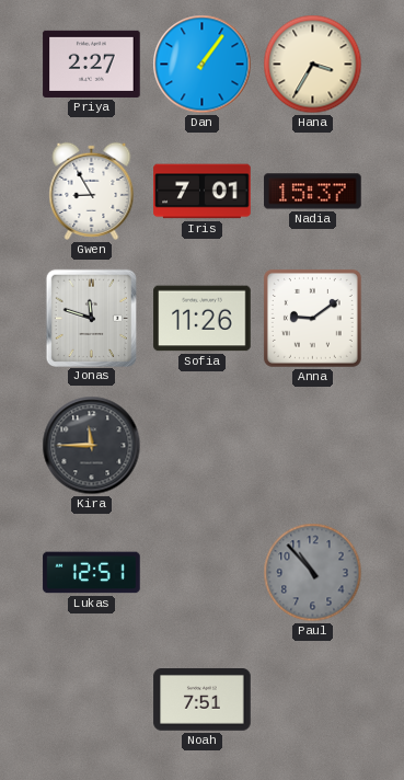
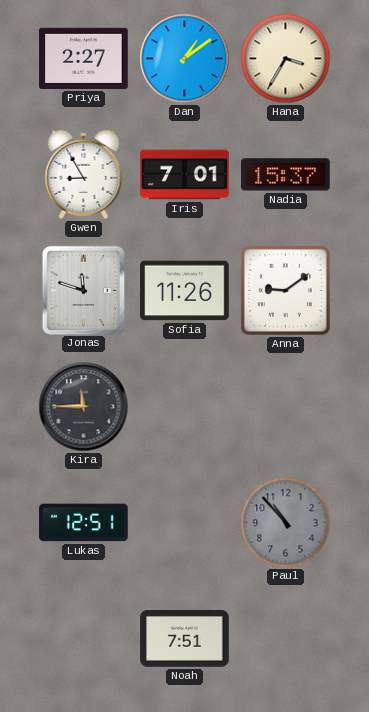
Dan: 1:06 -> 1:09 (185, 59)
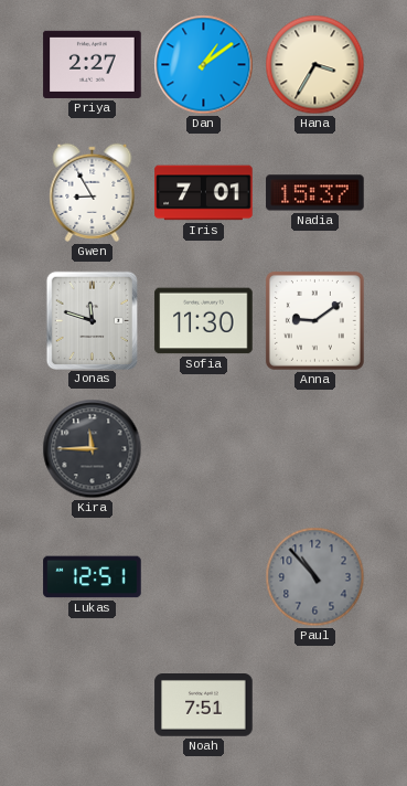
Sofia: 11:26 -> 11:30 (204, 321)
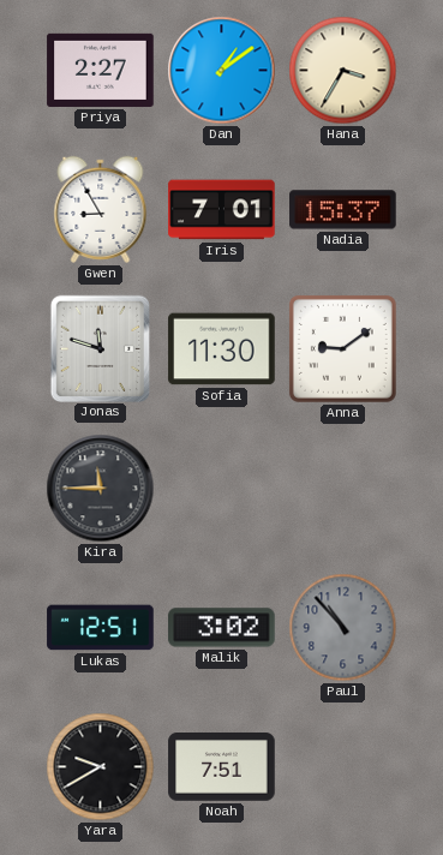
Malik: none -> 3:02 (222, 628)
Yara: none -> 9:40 (101, 767)
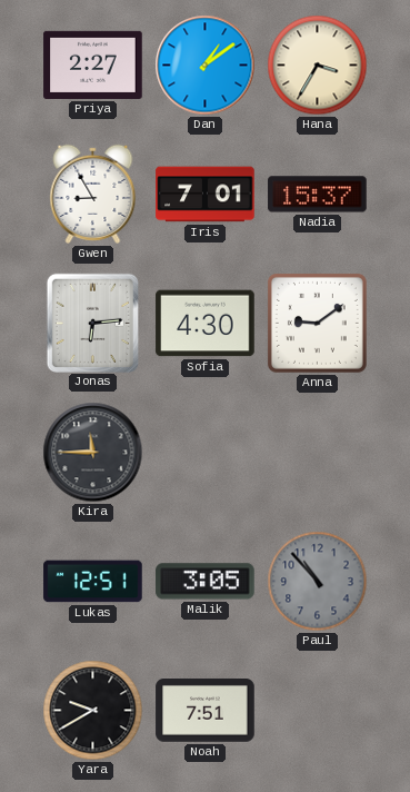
Jonas: 11:48 -> 6:14 (92, 323)
Sofia: 11:30 -> 4:30 (206, 324)
Malik: 3:02 -> 3:05 (206, 582)
